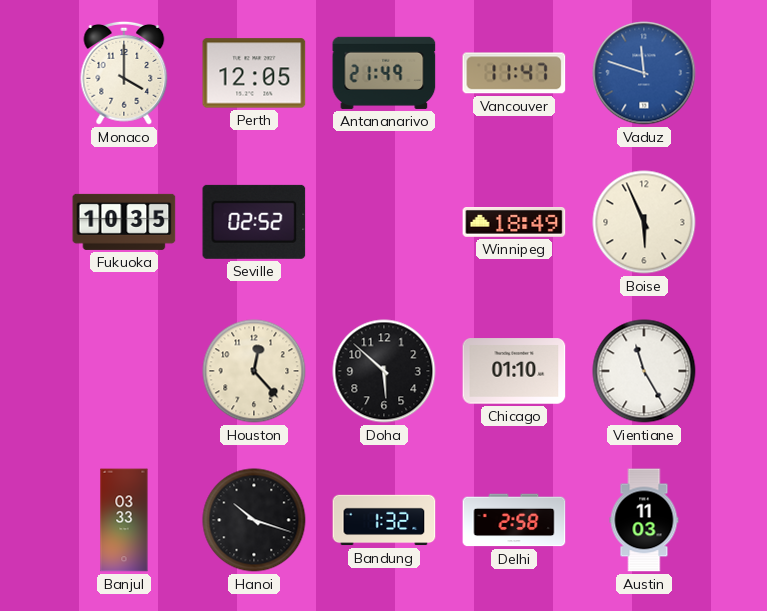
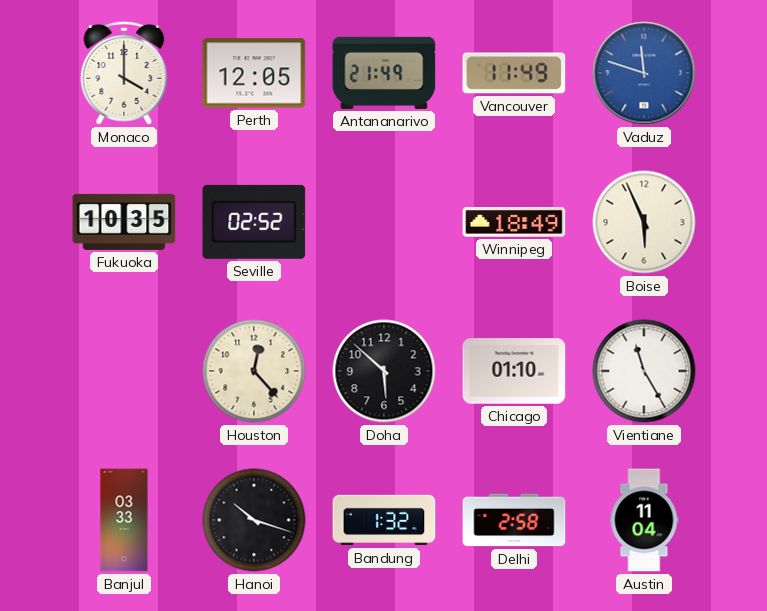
Vancouver: 11:47 -> 11:49 (514, 73)
Austin: 11:03 -> 11:04 (644, 520)
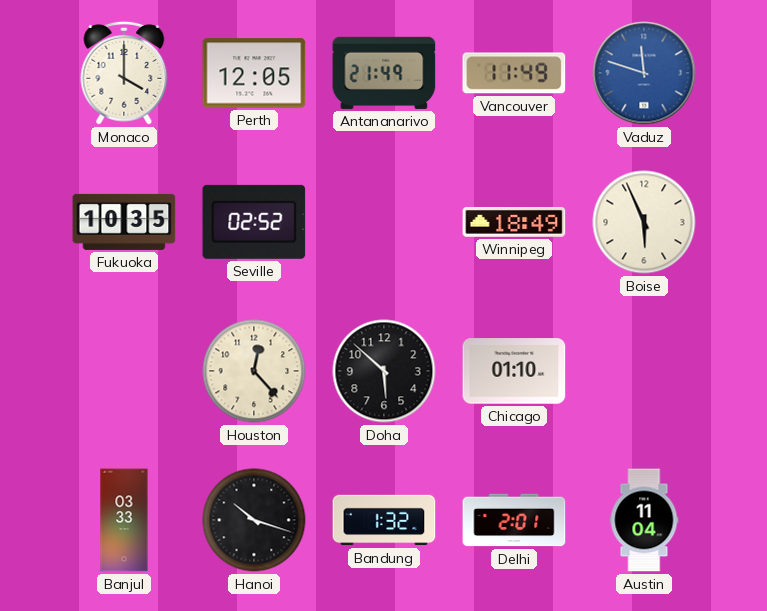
Vientiane: 11:25 -> none (644, 371)
Delhi: 2:58 -> 2:01 (514, 520)
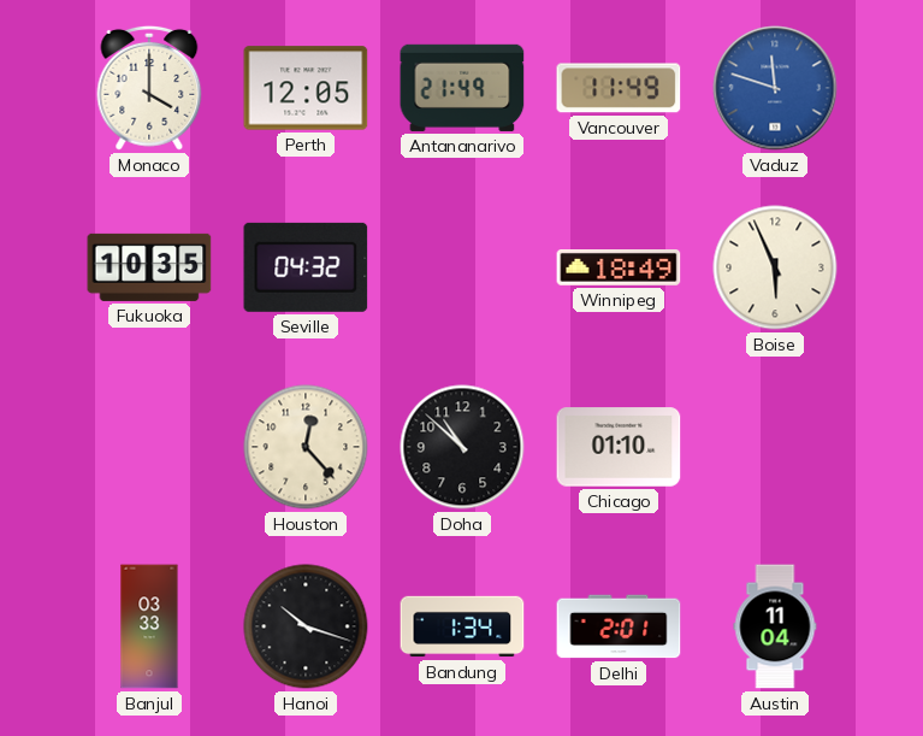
Seville: 02:52 -> 04:32 (306, 267)
Doha: 5:52 -> 10:52 (462, 447)
Bandung: 1:32 -> 1:34 (462, 626)
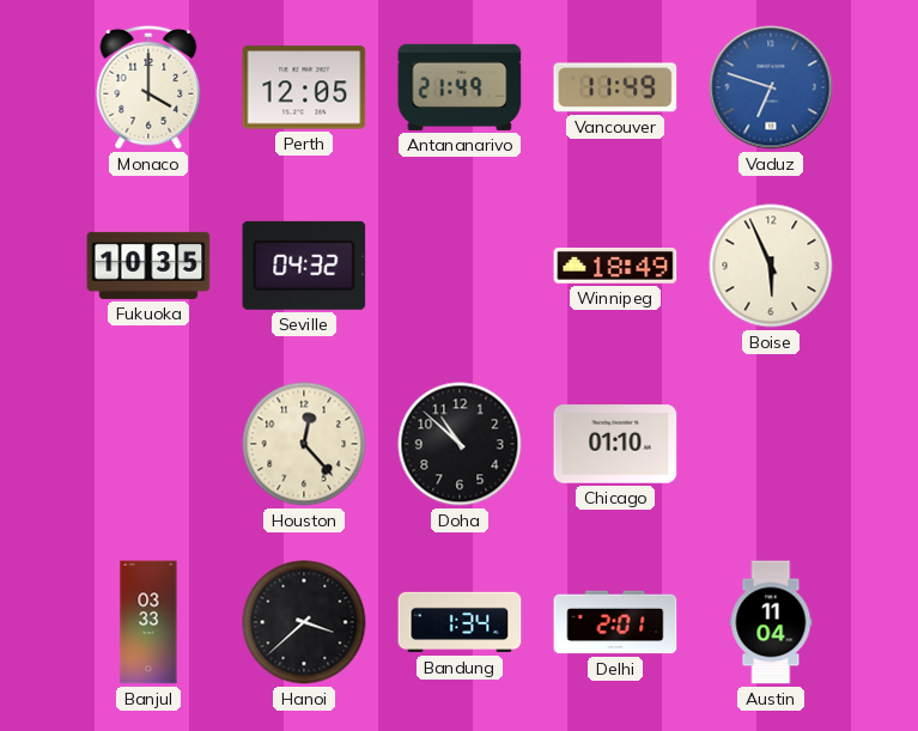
Vaduz: 11:48 -> 6:48 (771, 87)
Hanoi: 10:18 -> 3:38 (304, 622)
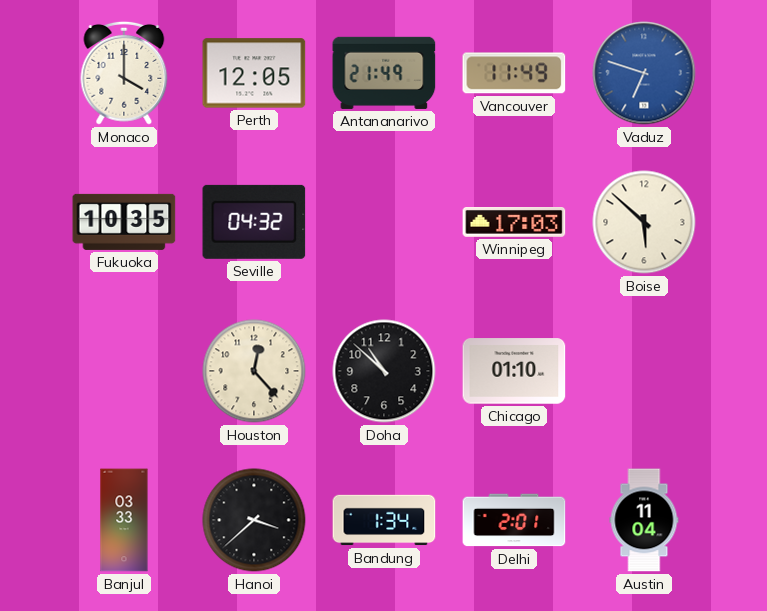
Winnipeg: 18:49 -> 17:03 (514, 223)
Boise: 5:56 -> 5:52 (644, 222)
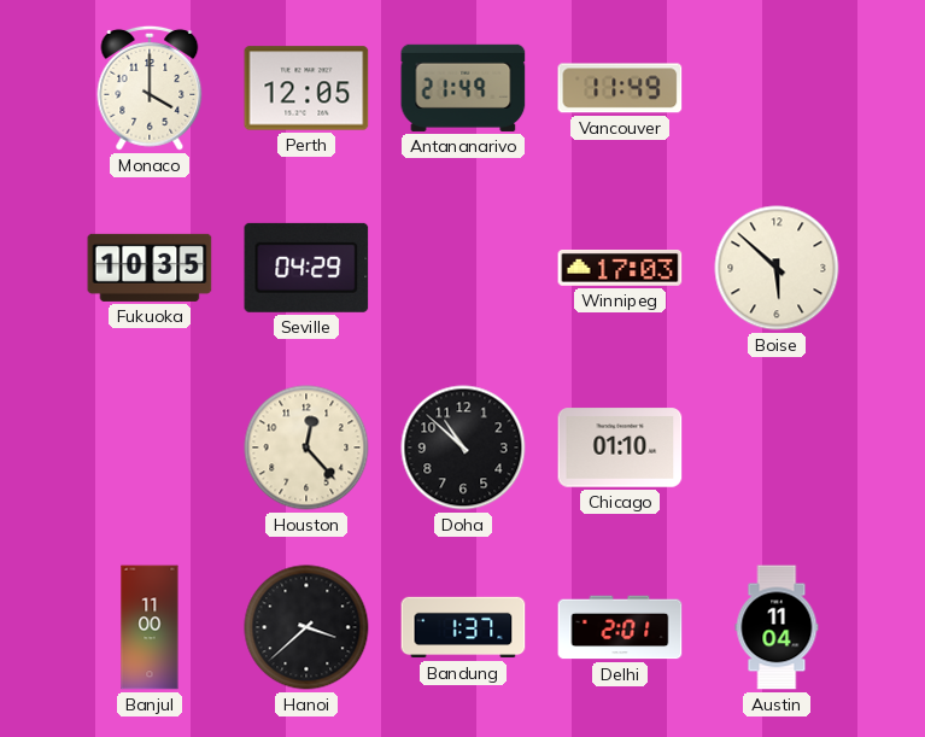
Vaduz: 6:48 -> none (644, 73)
Seville: 04:32 -> 04:29 (306, 268)
Banjul: 03:33 -> 11:00 (150, 627)
Bandung: 1:34 -> 1:37 (463, 627)
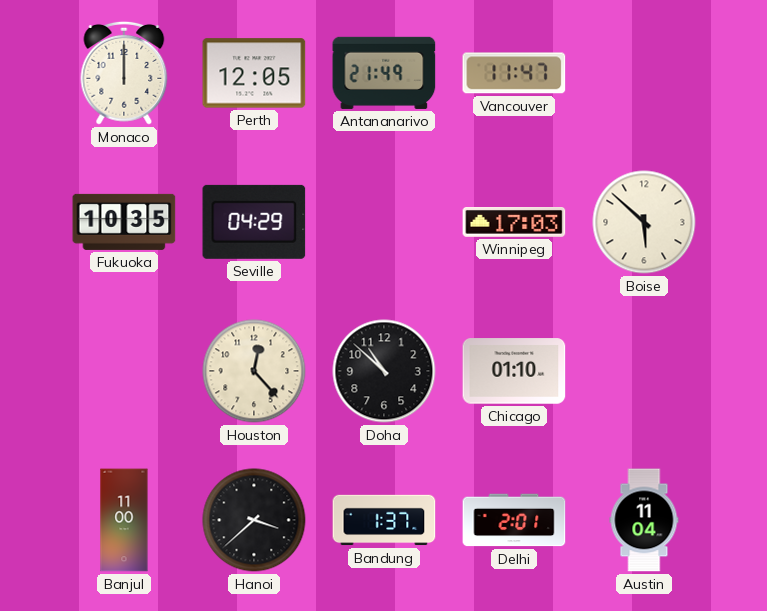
Monaco: 4:00 -> 12:00 (124, 73)
Vancouver: 11:49 -> 11:47 (514, 73)
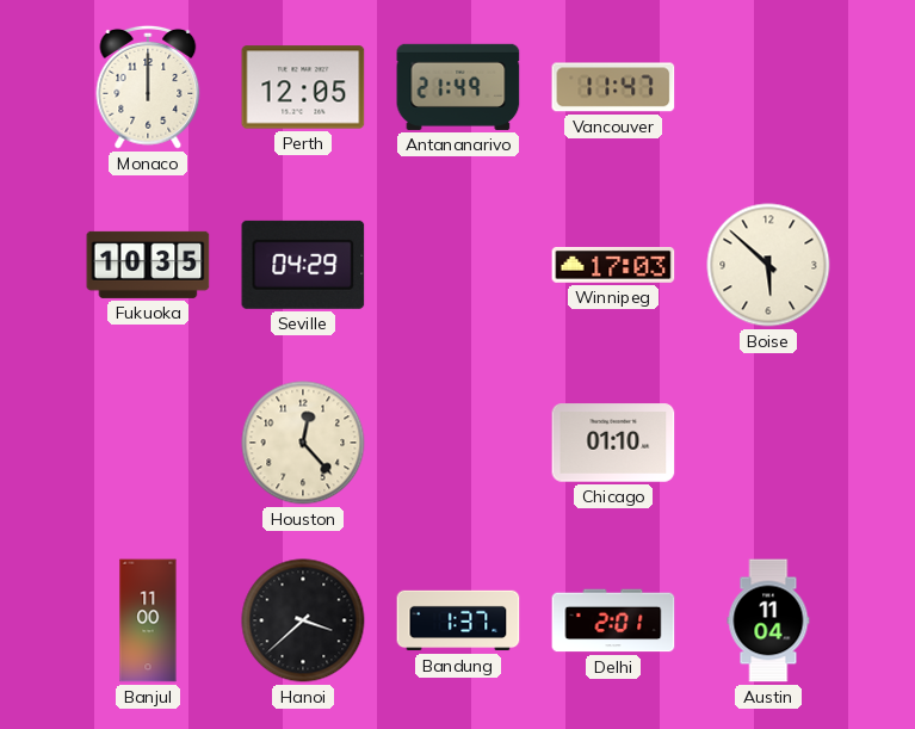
Doha: 10:52 -> none (384, 371)
